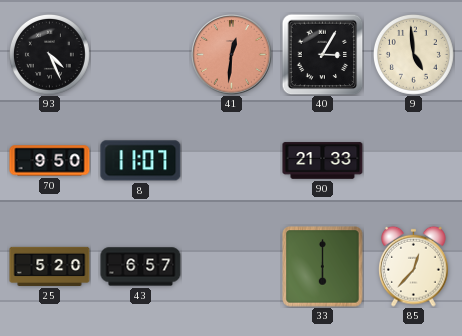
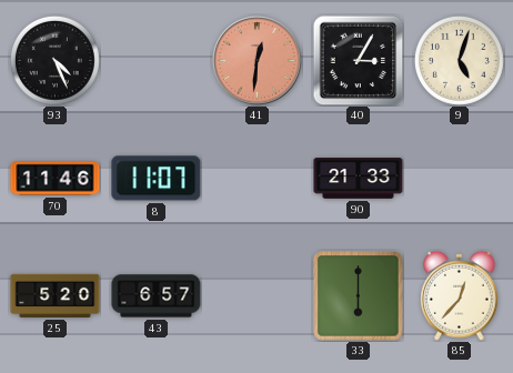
9: 4:59 -> 5:03 (459, 60)
70: 9:50 -> 11:46 (56, 179)
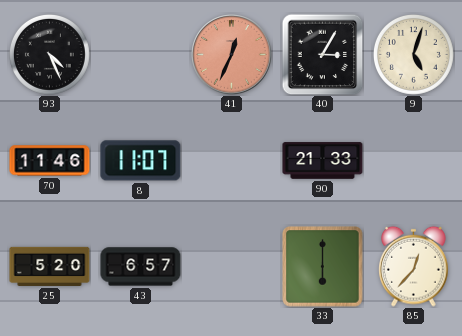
41: 12:31 -> 12:34 (232, 55)
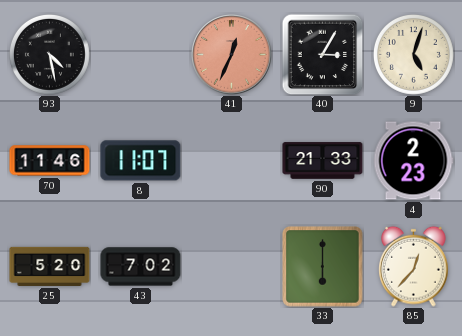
93: 4:26 -> 4:28 (49, 54)
4: none -> 2:23 (413, 161)
43: 6:57 -> 7:02 (141, 267)
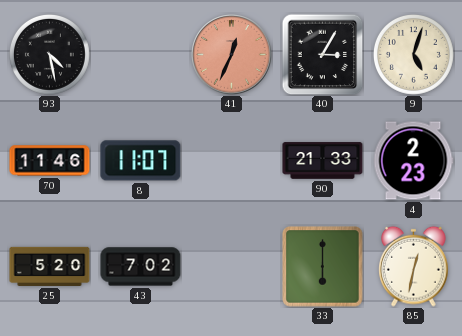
85: 12:37 -> 12:32 (414, 266)
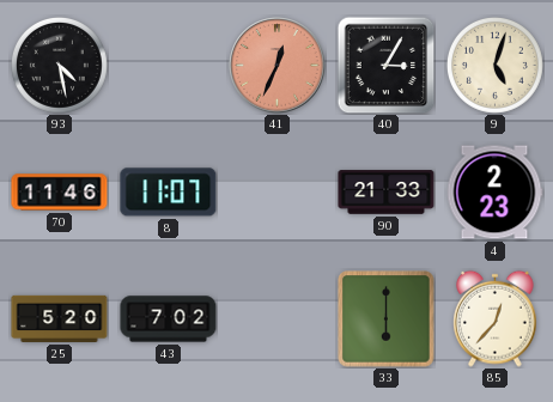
85: 12:32 -> 12:37 (496, 318)
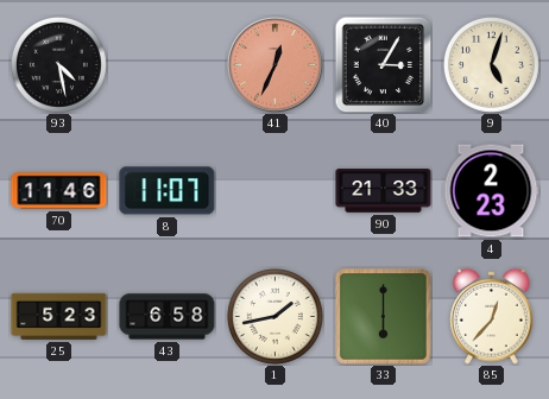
25: 5:20 -> 5:23 (59, 316)
43: 7:02 -> 6:58 (168, 317)
1: none -> 1:43 (274, 316)
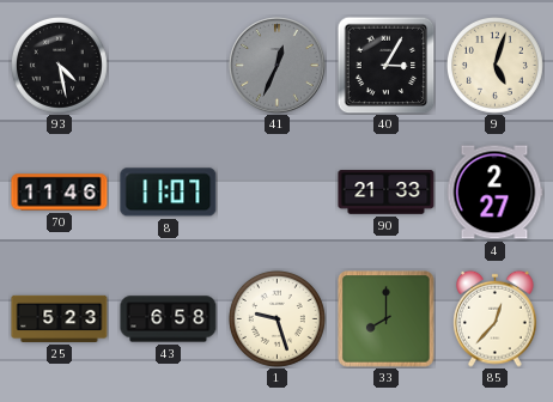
41 dial: salmon -> grey (278, 66)
4: 2:23 -> 2:27 (494, 193)
1: 1:43 -> 9:27 (276, 318)
33: 6:00 -> 8:00 (387, 319)
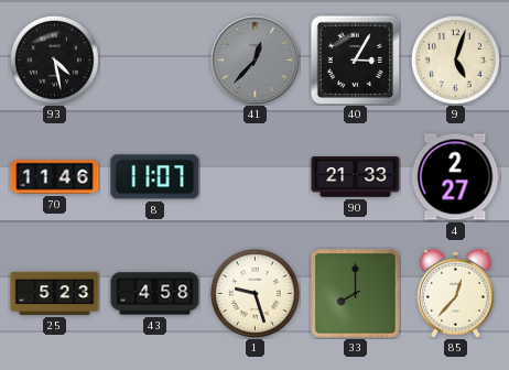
41: 12:34 -> 12:37 (256, 61)
43: 6:58 -> 4:58 (155, 294)
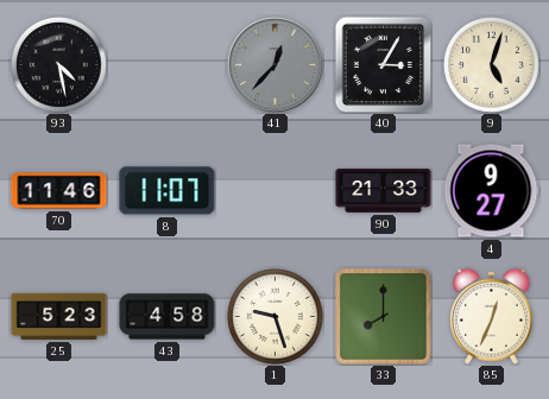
4: 2:27 -> 9:27 (491, 191)
85: 12:37 -> 12:34 (492, 316)
